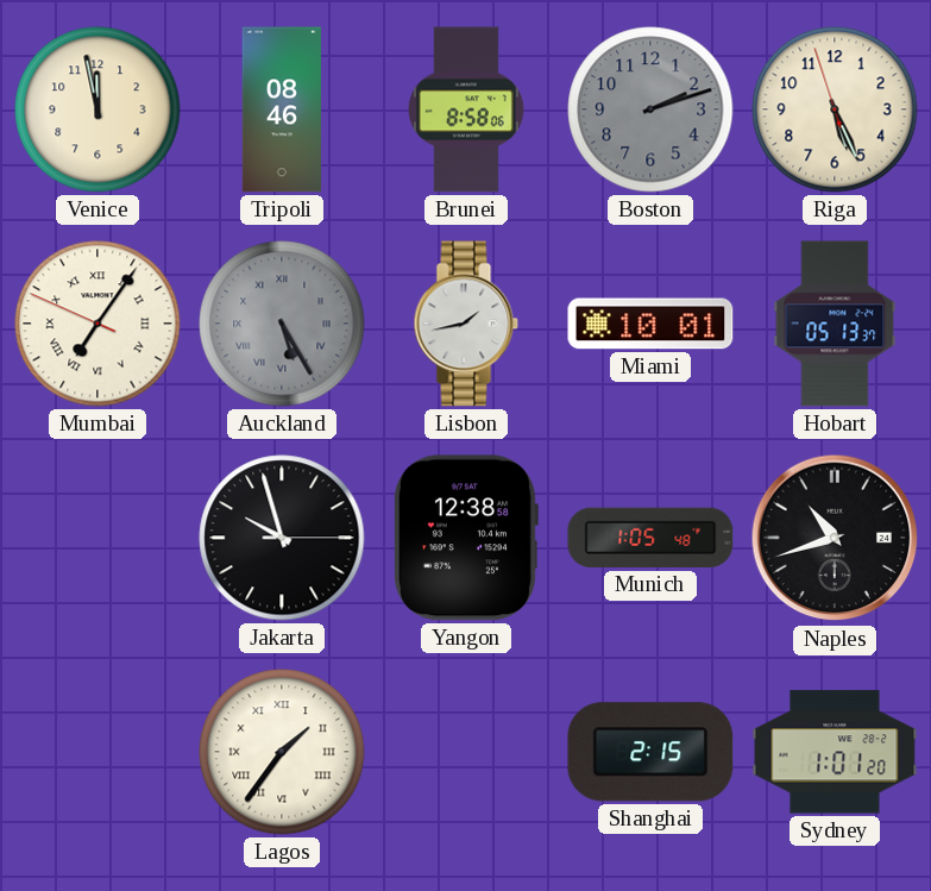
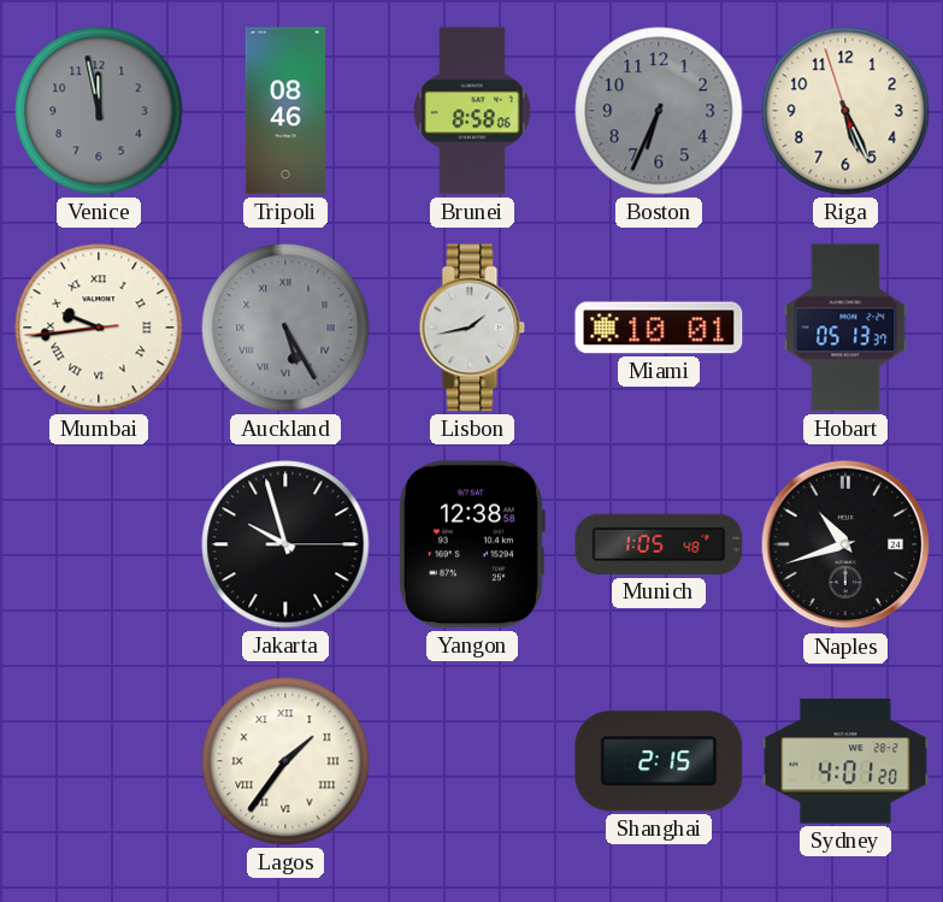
Venice dial: cream -> grey (99, 111)
Boston: 2:12 -> 6:34 (659, 111)
Mumbai: 7:05 -> 9:43 (99, 328)
Sydney: 1:01 -> 4:01 (845, 761)
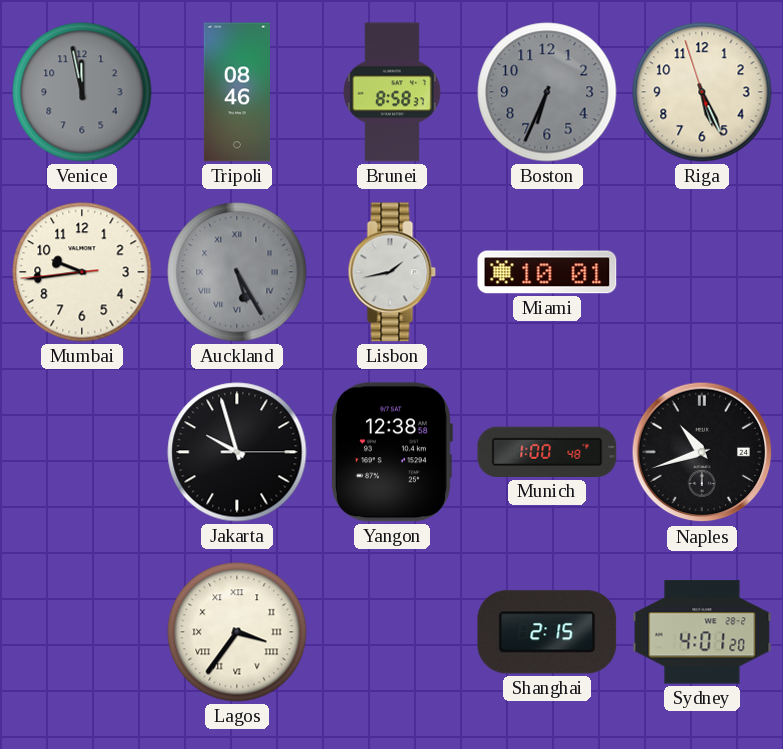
Brunei: 8:58:06 -> 8:58:37 (392, 92)
Mumbai numerals: Roman -> Arabic (82, 272)
Hobart: 05:13 -> none (845, 328)
Munich: 1:05 -> 1:00 (547, 452)
Lagos: 1:36 -> 3:36 (237, 632)
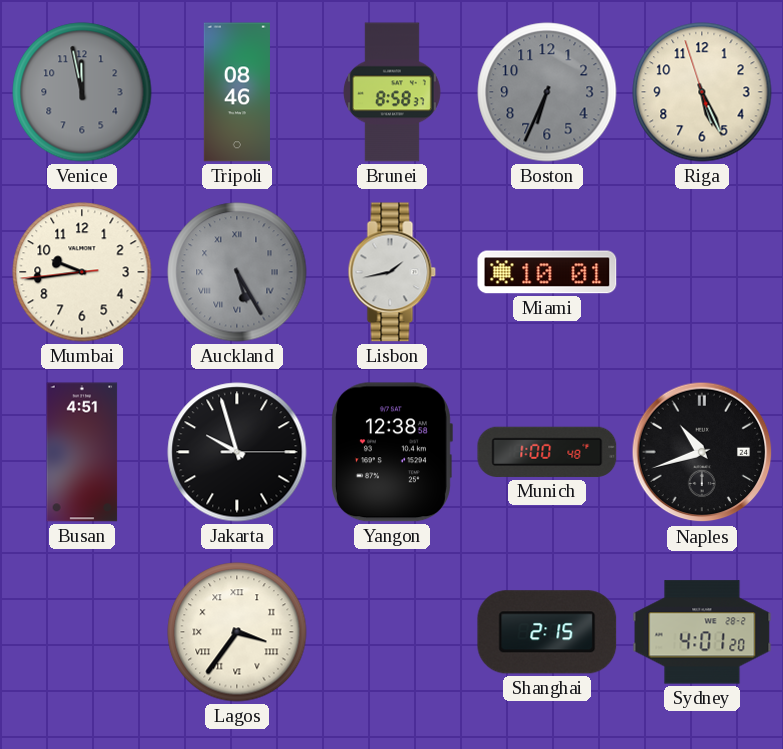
Busan: none -> 4:51 (82, 452)
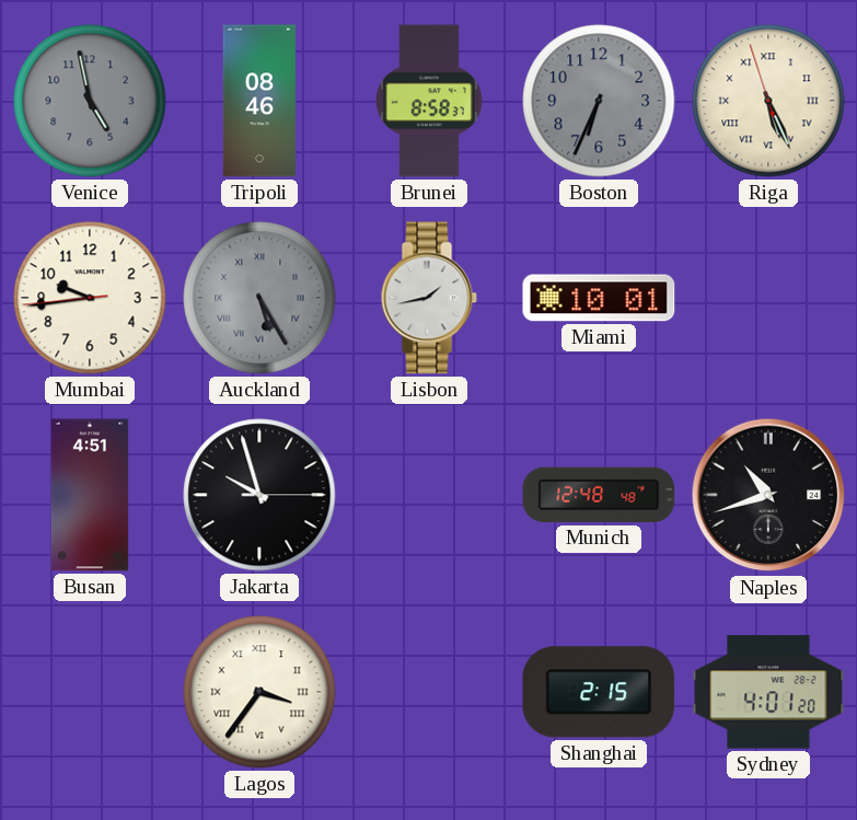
Venice: 11:58 -> 4:58 (90, 101)
Riga numerals: Arabic -> Roman (768, 101)
Yangon: 12:38 -> none (391, 452)
Munich: 1:00 -> 12:48 (599, 495)
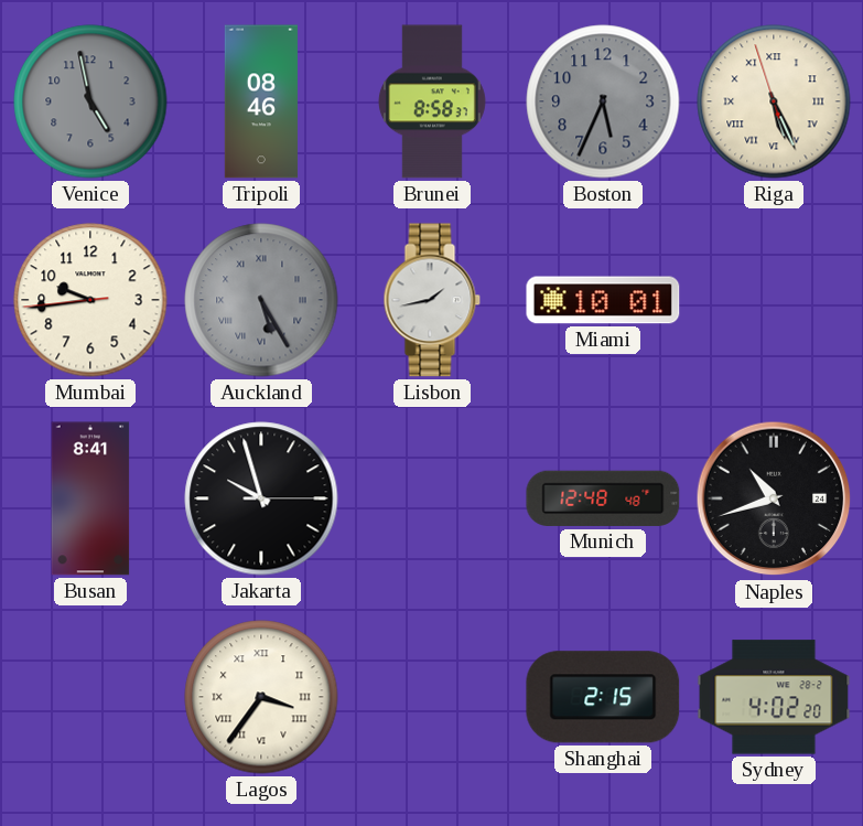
Boston: 6:34 -> 5:34 (603, 101)
Busan: 4:51 -> 8:41 (90, 498)
Sydney: 4:01 -> 4:02 (774, 697)
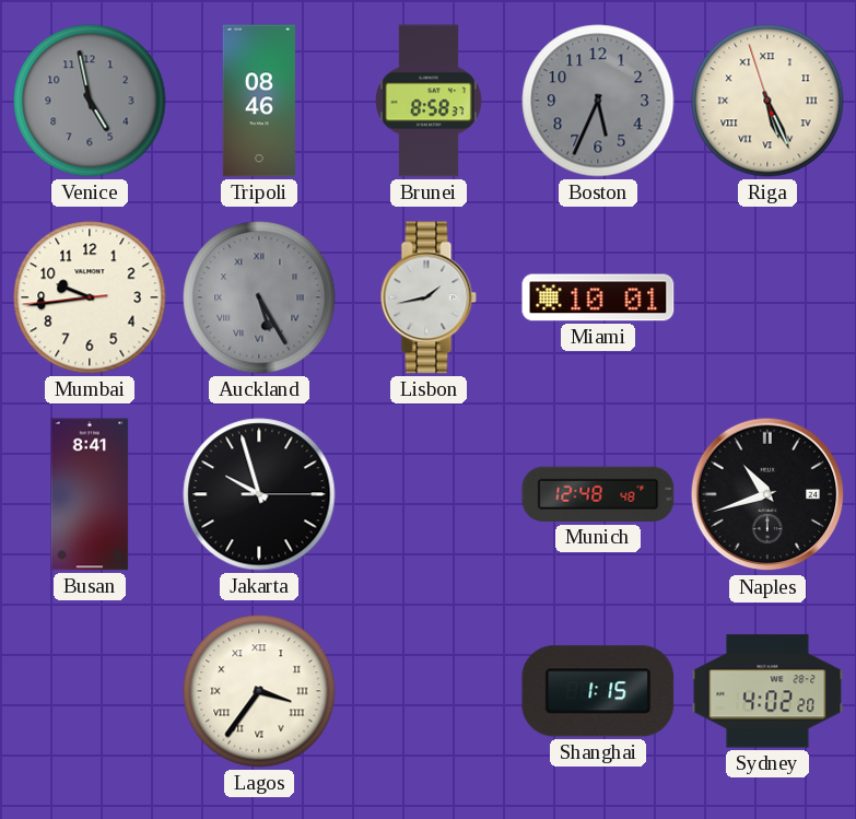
Shanghai: 2:15 -> 1:15 (598, 691)
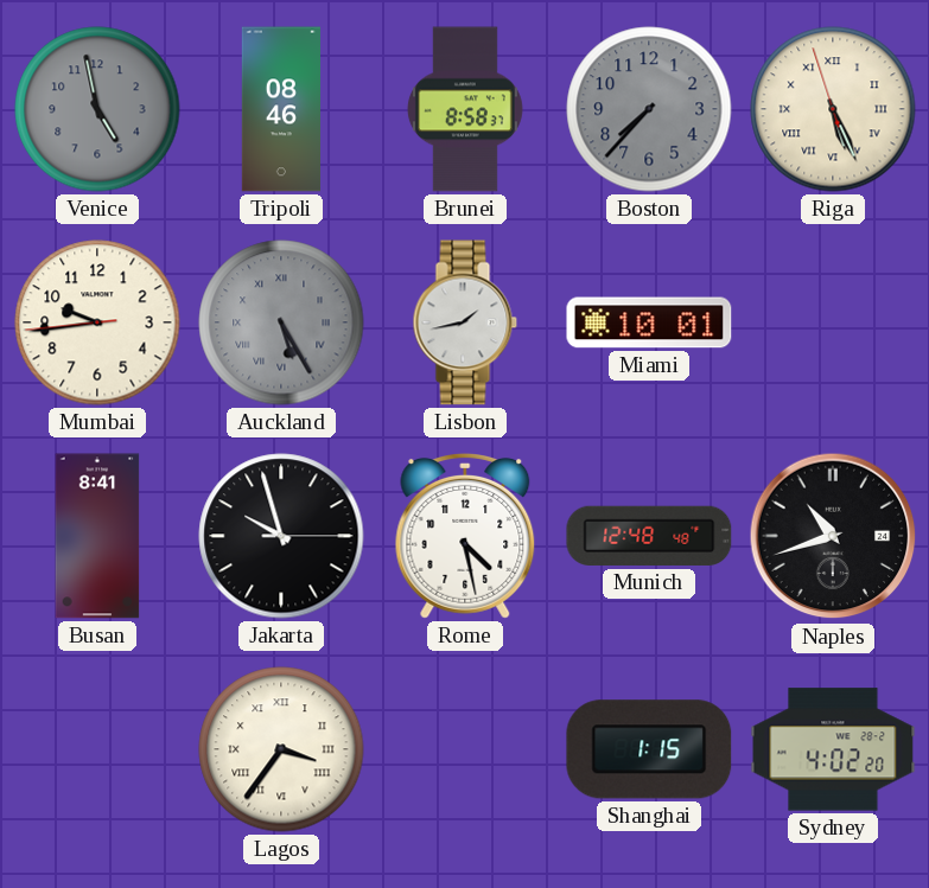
Boston: 5:34 -> 7:37 (649, 109)
Rome: none -> 4:28 (465, 537)
